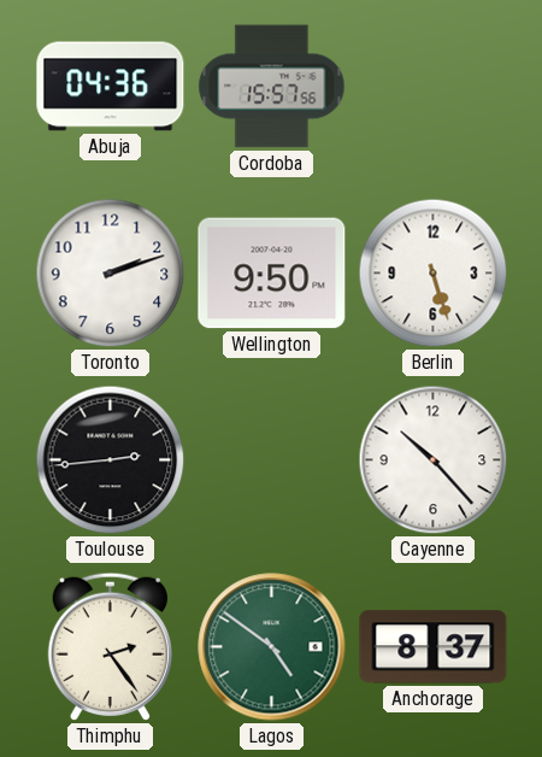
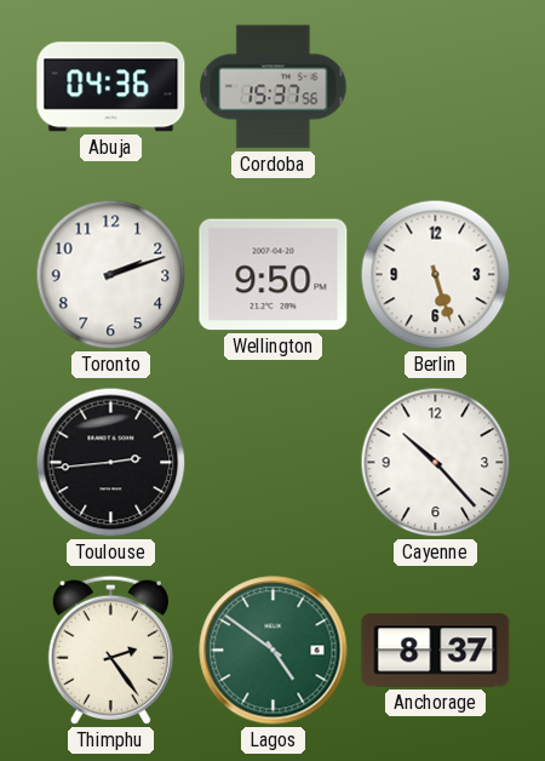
Cordoba: 15:57 -> 15:37 (274, 87)
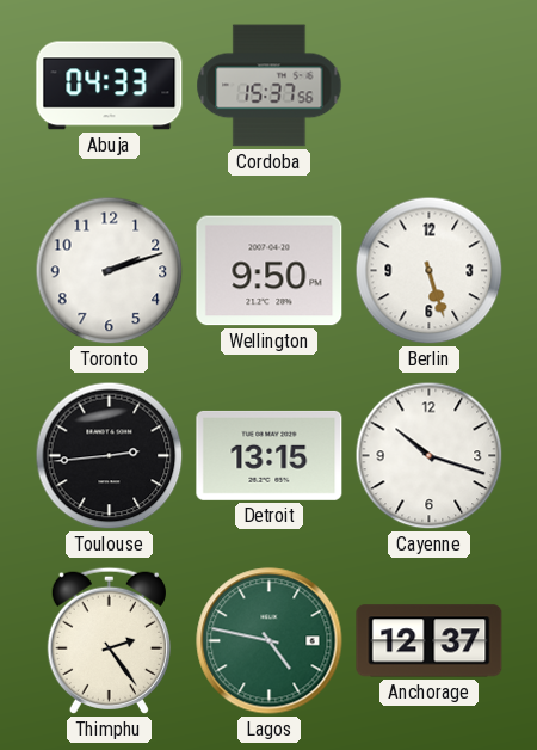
Abuja: 04:36 -> 04:33 (110, 86)
Detroit: none -> 13:15 (270, 455)
Cayenne: 10:23 -> 10:18 (430, 456)
Lagos: 4:51 -> 4:47 (270, 641)
Anchorage: 8:37 -> 12:37 (430, 641)
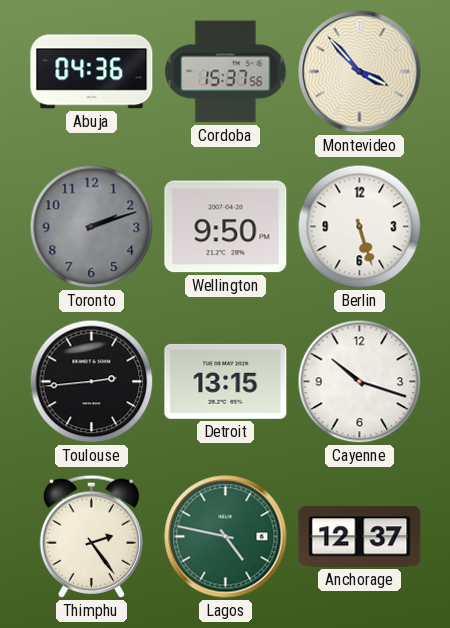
Abuja: 04:33 -> 04:36 (92, 72)
Montevideo: none -> 3:53 (360, 72)
Toronto dial: white -> grey (92, 227)
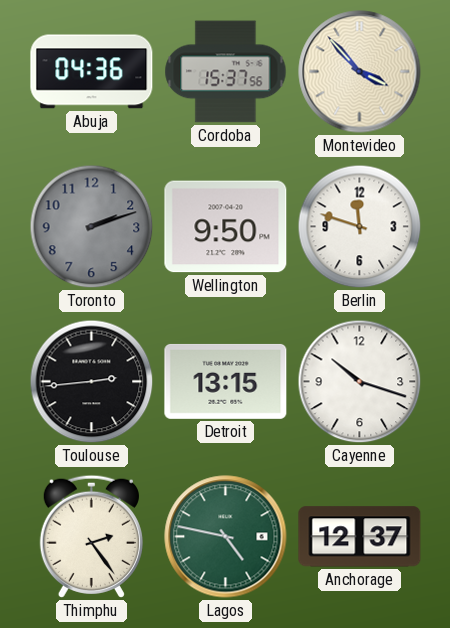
Berlin: 5:27 -> 11:48 (360, 227)
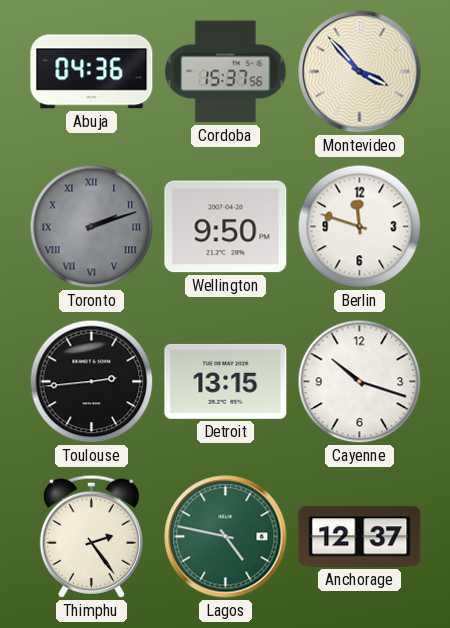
Toronto numerals: Arabic -> Roman (92, 227)
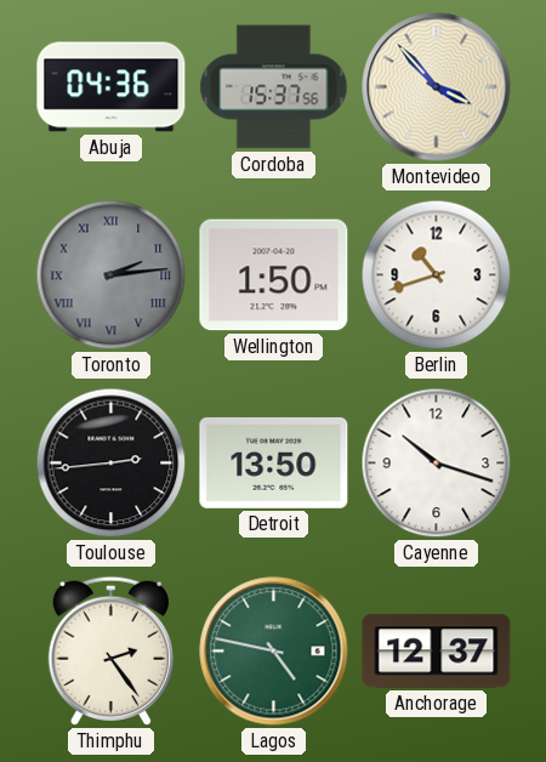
Toronto: 2:12 -> 2:14 (112, 275)
Wellington: 9:50 -> 1:50 (274, 275)
Berlin: 11:48 -> 10:42 (437, 275)
Detroit: 13:15 -> 13:50 (274, 462)
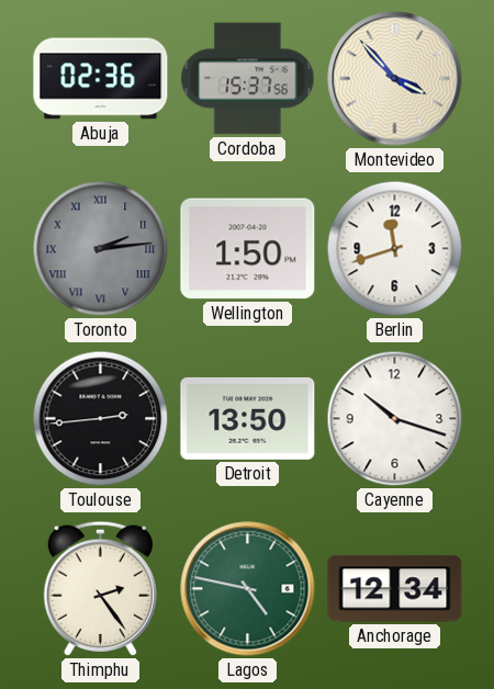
Abuja: 04:36 -> 02:36 (101, 79)
Berlin: 10:42 -> 11:42 (395, 249)
Anchorage: 12:37 -> 12:34 (395, 589)
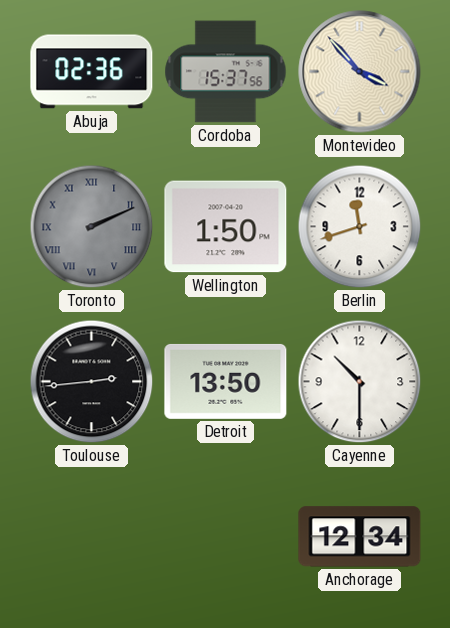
Toronto: 2:14 -> 2:11 (92, 227)
Cayenne: 10:18 -> 10:30 (360, 382)
Thimphu: 2:24 -> none (100, 588)
Lagos: 4:47 -> none (248, 589)
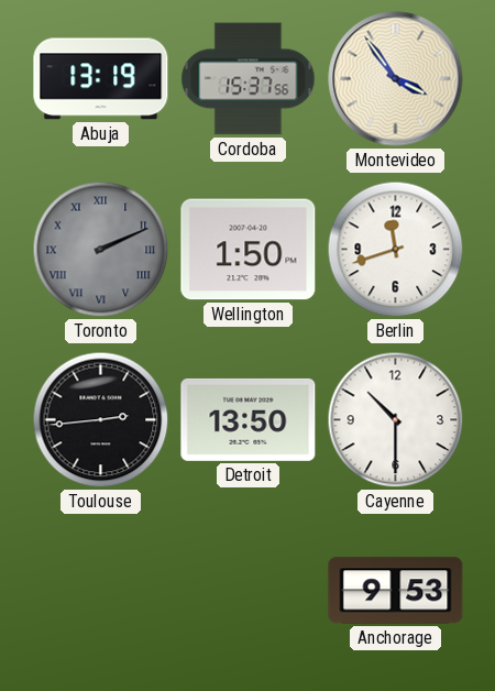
Abuja: 02:36 -> 13:19 (101, 79)
Montevideo: 3:53 -> 3:54 (396, 79)
Anchorage: 12:34 -> 9:53 (396, 591)
